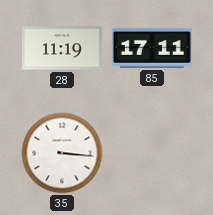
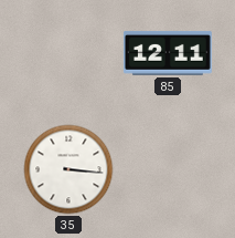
28: 11:19 -> none (62, 48)
85: 17:11 -> 12:11 (168, 53)
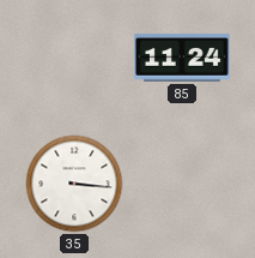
85: 12:11 -> 11:24 (182, 58)
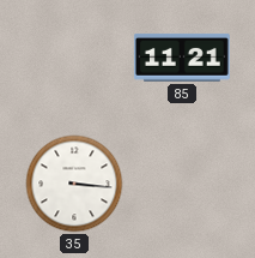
85: 11:24 -> 11:21 (182, 58)
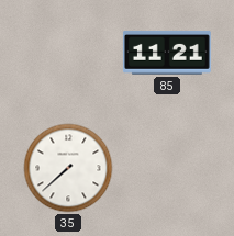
35: 3:16 -> 7:38 (68, 168)
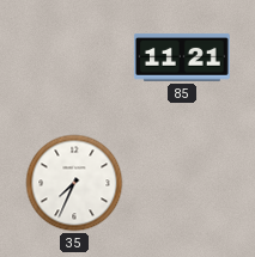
35: 7:38 -> 7:34 (74, 183)
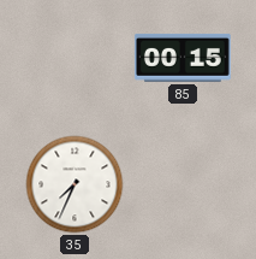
85: 11:21 -> 00:15 (183, 58)
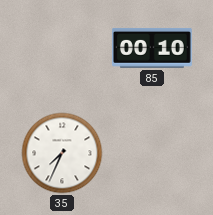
85: 00:15 -> 00:10 (152, 48)
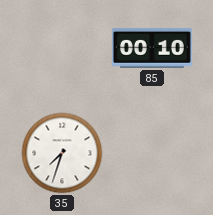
35: 7:34 -> 7:33 (62, 153)
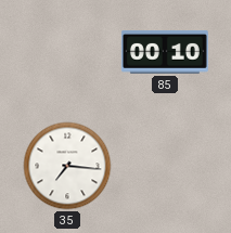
35: 7:33 -> 7:16 (67, 166)
